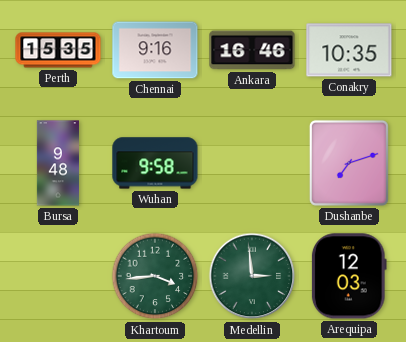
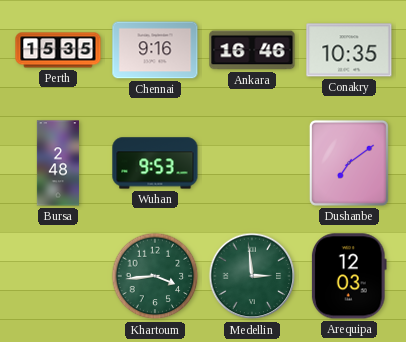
Bursa: 9:48 -> 2:48 (58, 163)
Wuhan: 9:58 -> 9:53 (155, 163)
Dushanbe: 7:12 -> 7:09 (349, 163)
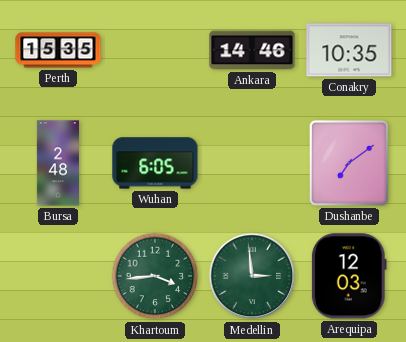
Chennai: 9:16 -> none (155, 50)
Ankara: 16:46 -> 14:46 (252, 50)
Wuhan: 9:53 -> 6:05 (155, 163)
